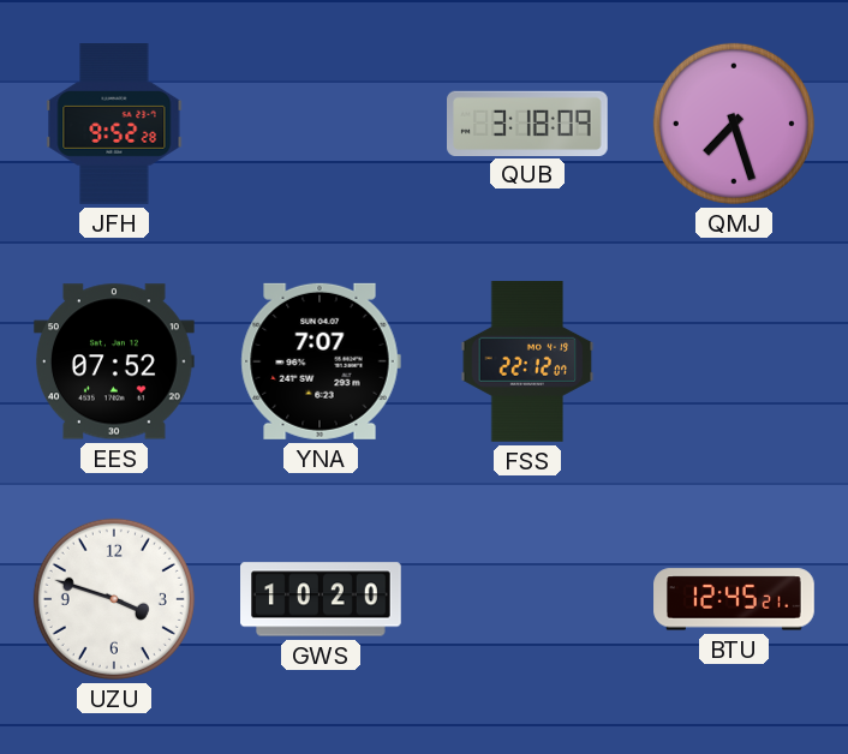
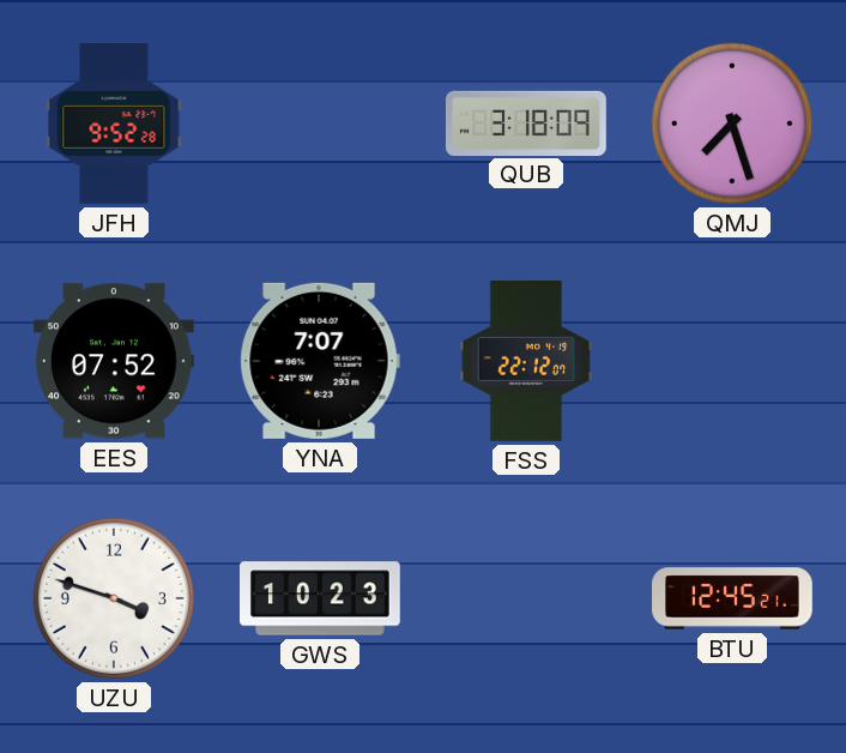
GWS: 10:20 -> 10:23 (321, 598)
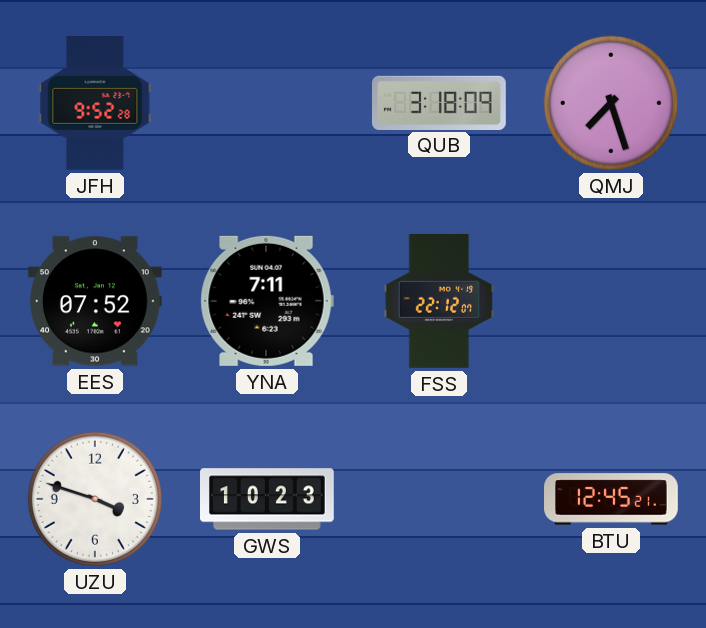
YNA: 7:07 -> 7:11 (267, 301)
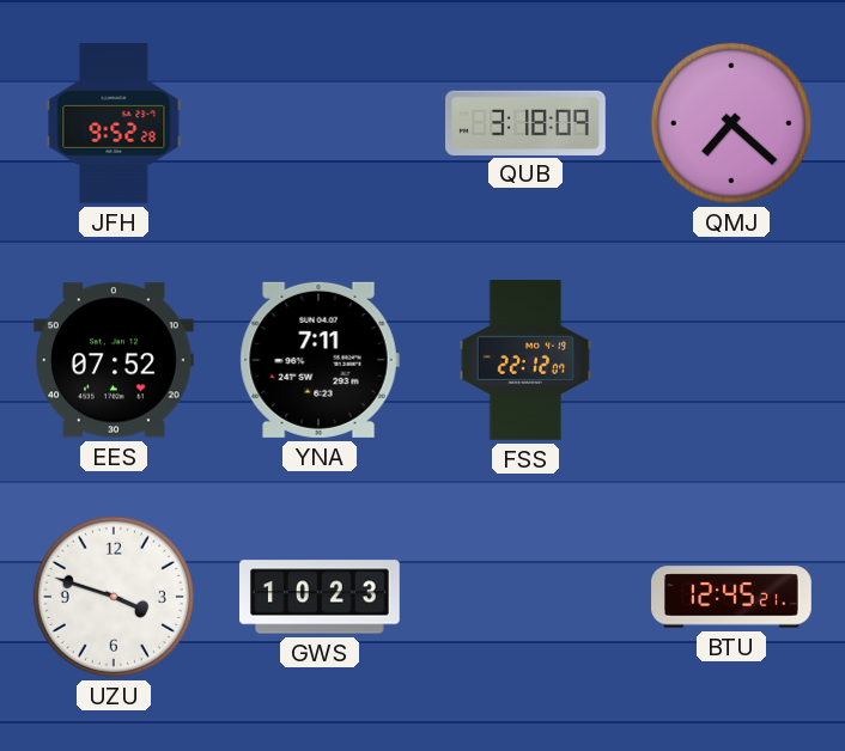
QMJ: 7:27 -> 7:22 (731, 123)
